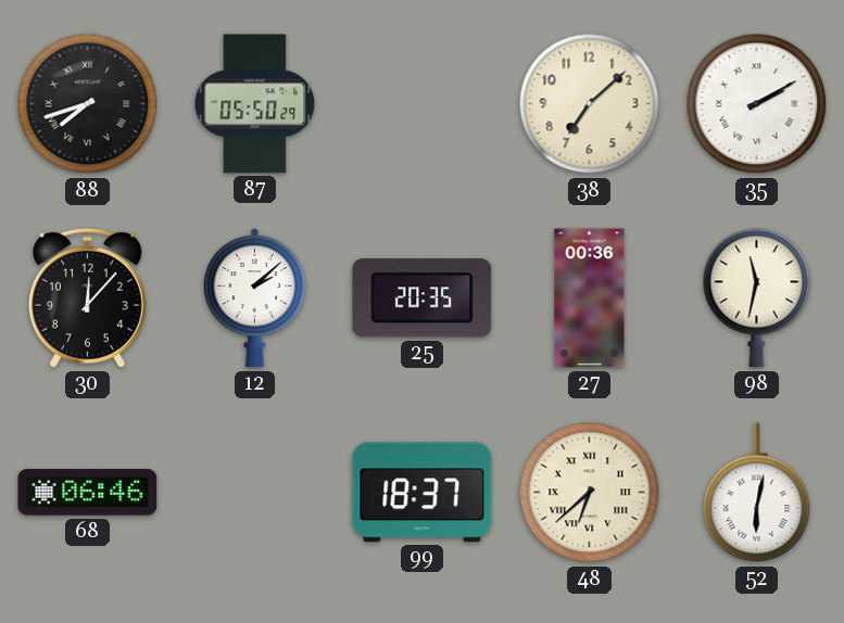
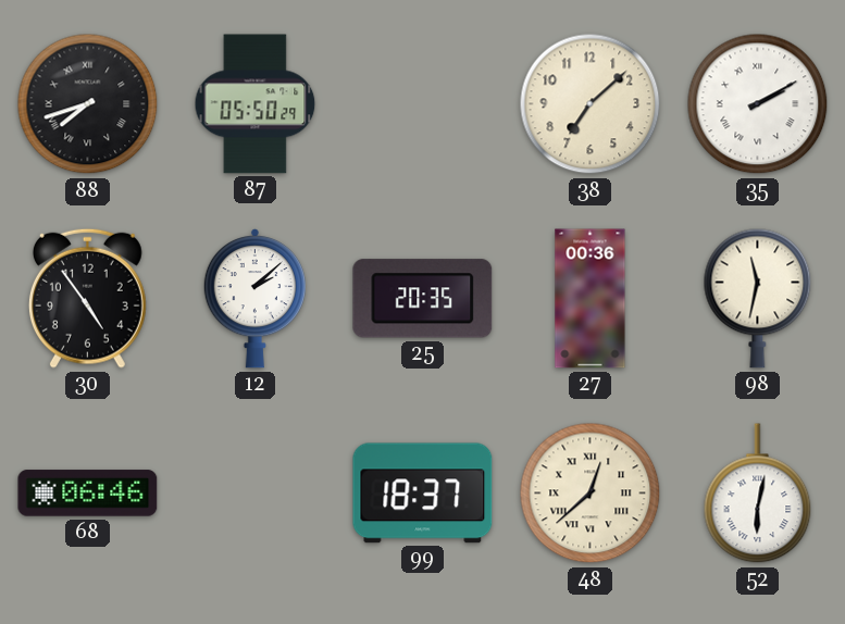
30: 12:07 -> 4:54 (87, 298)
48: 6:38 -> 12:38 (591, 494)
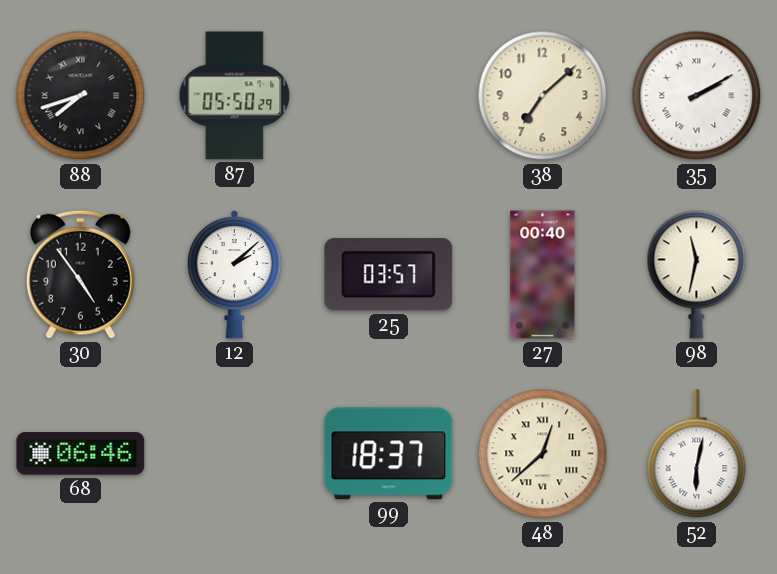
25: 20:35 -> 03:57 (389, 275)
27: 00:36 -> 00:40 (543, 275)
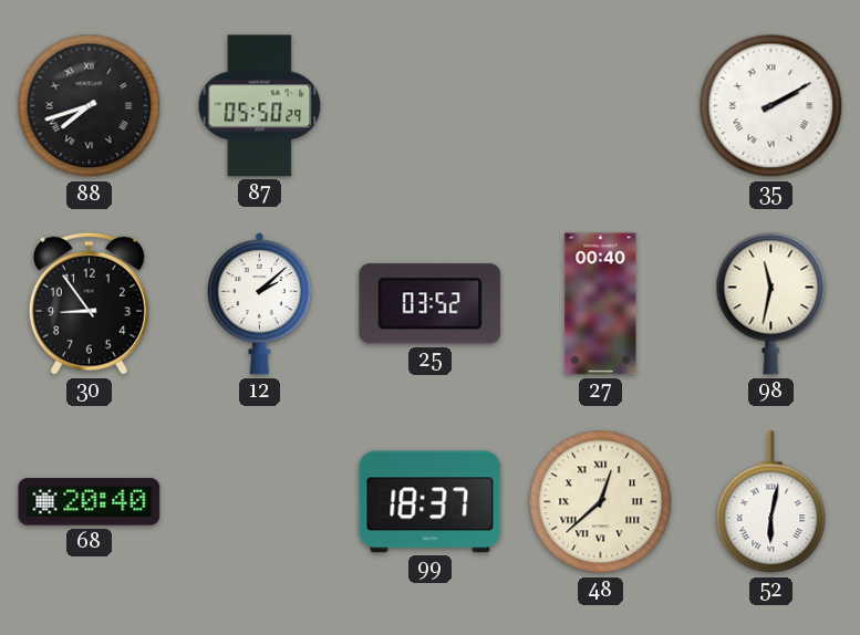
38: 7:08 -> none (543, 96)
30: 4:54 -> 8:54 (89, 303)
25: 03:57 -> 03:52 (431, 304)
68: 06:46 -> 20:40 (90, 502)
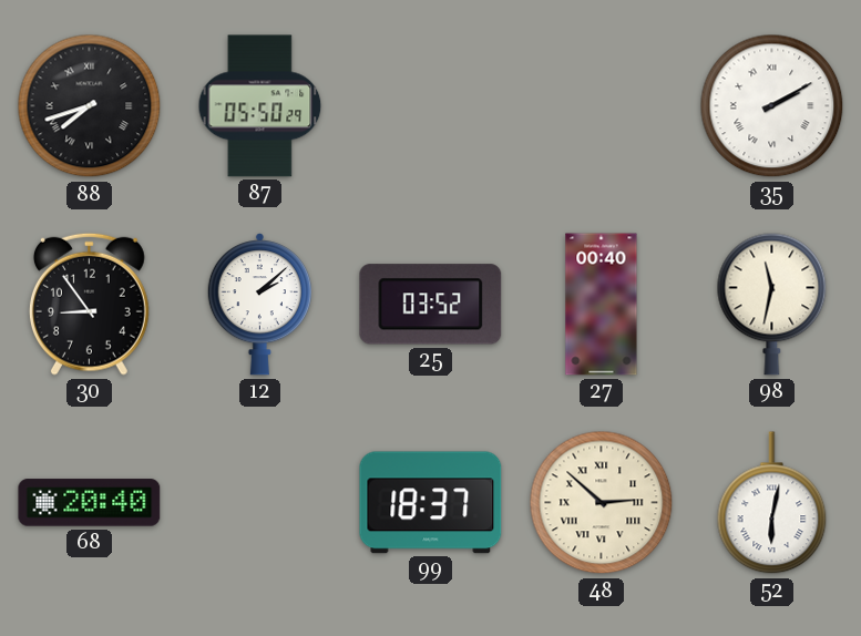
48: 12:38 -> 2:52 (602, 503)
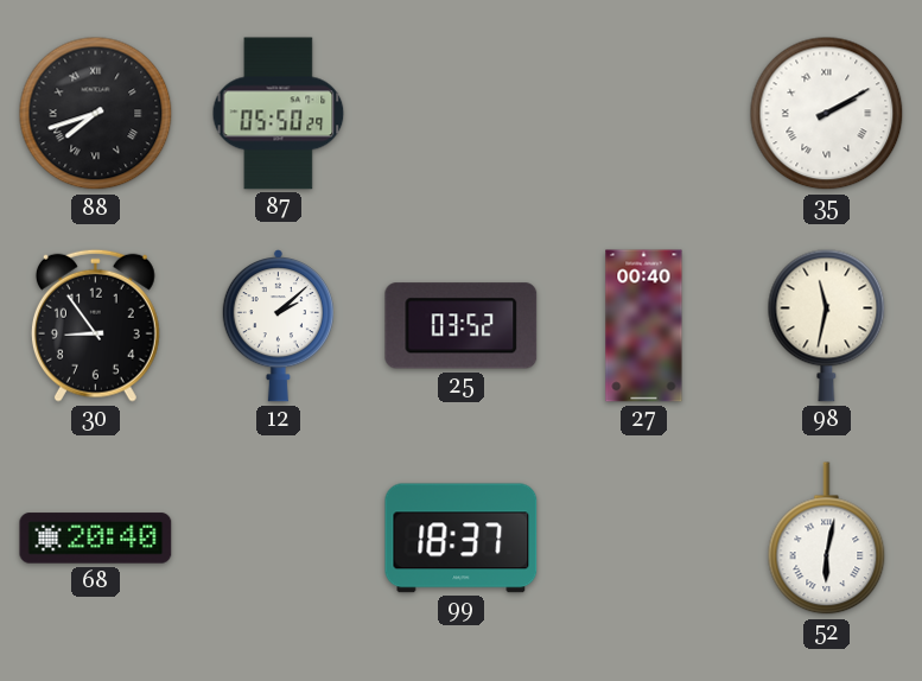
48: 2:52 -> none (602, 503)
